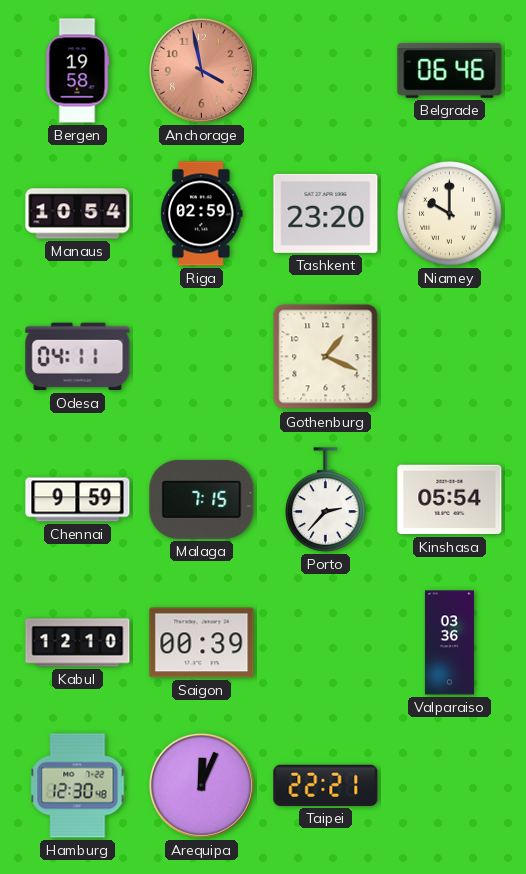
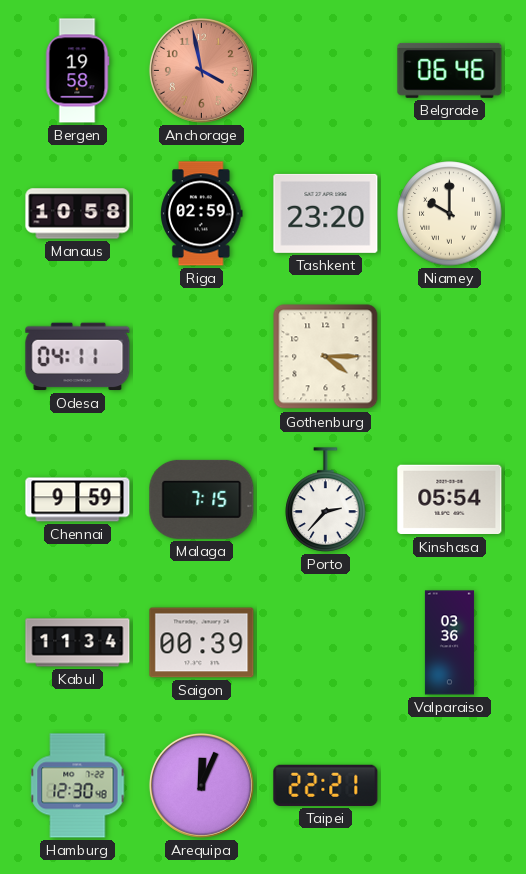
Manaus: 10:54 -> 10:58 (78, 214)
Gothenburg: 1:19 -> 4:15 (326, 357)
Kabul: 12:10 -> 11:34 (78, 643)
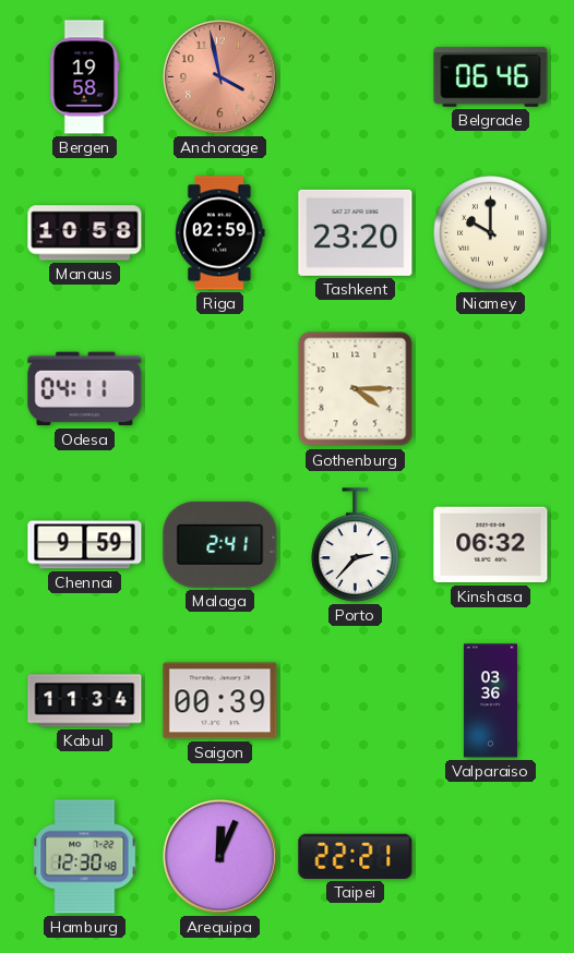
Malaga: 7:15 -> 2:41 (220, 544)
Kinshasa: 05:54 -> 06:32 (491, 545)
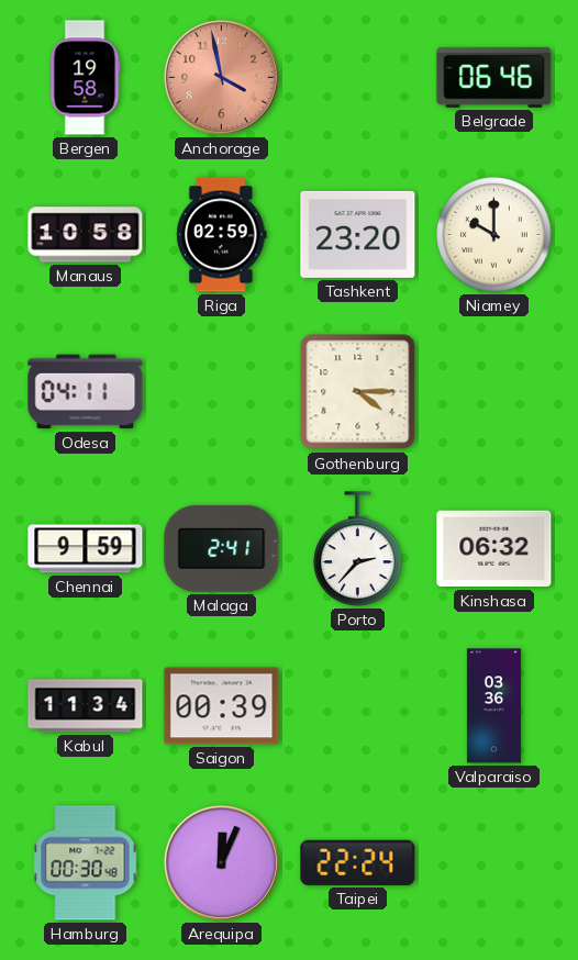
Hamburg: 12:30 -> 00:30 (86, 863)
Taipei: 22:21 -> 22:24 (358, 862)
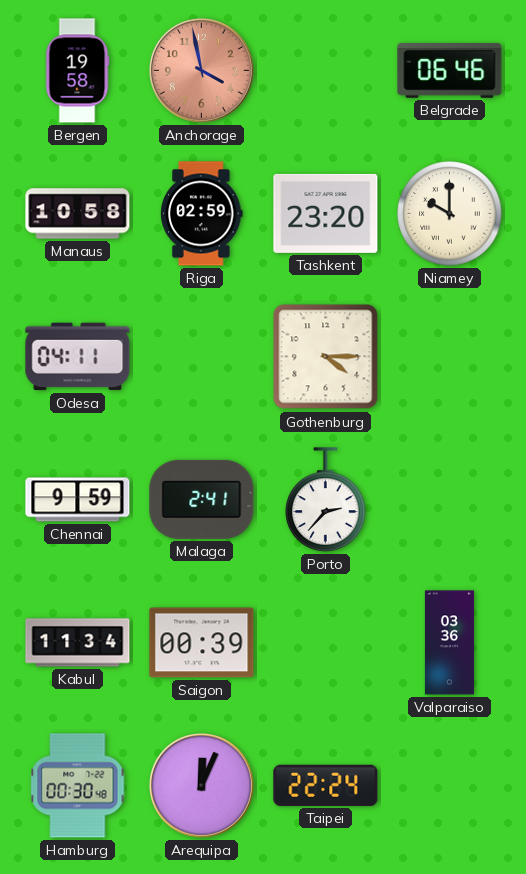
Kinshasa: 06:32 -> none (494, 549)
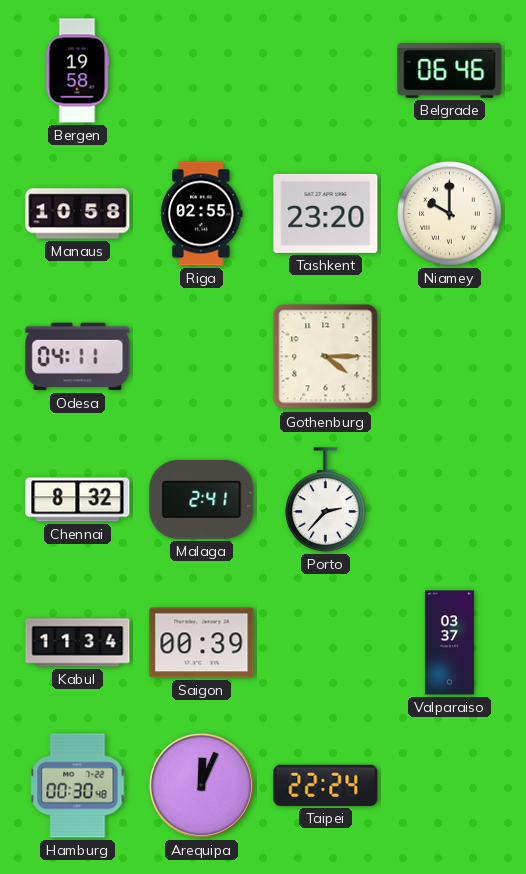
Anchorage: 3:58 -> none (201, 70)
Riga: 02:59 -> 02:55 (202, 214)
Chennai: 9:59 -> 8:32 (78, 500)
Valparaiso: 03:36 -> 03:37 (449, 643)
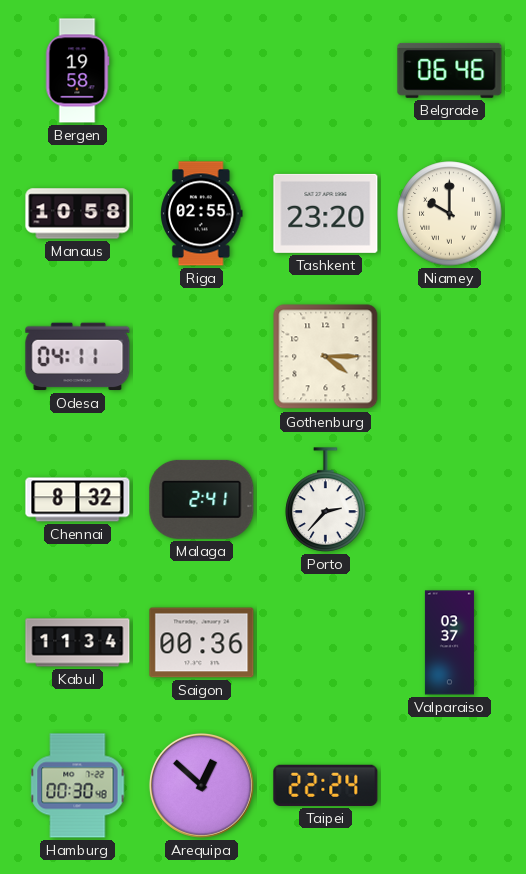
Saigon: 00:39 -> 00:36 (202, 643)
Arequipa: 12:04 -> 12:52 (201, 785)
